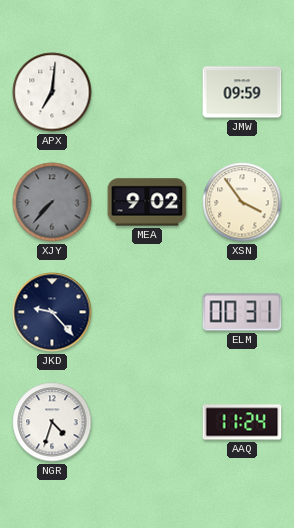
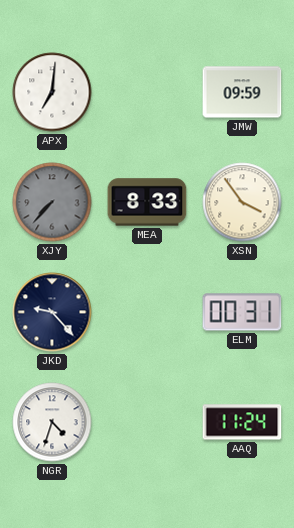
MEA: 9:02 -> 8:33 (147, 202)
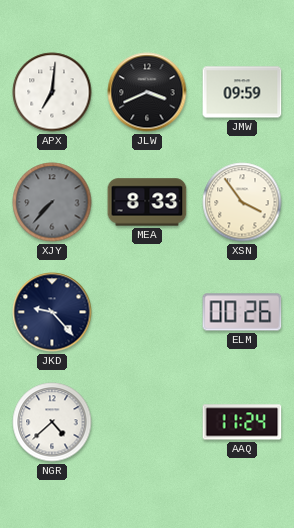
JLW: none -> 3:41 (147, 92)
ELM: 00:31 -> 00:26 (242, 312)
NGR: 4:33 -> 4:38 (52, 422)
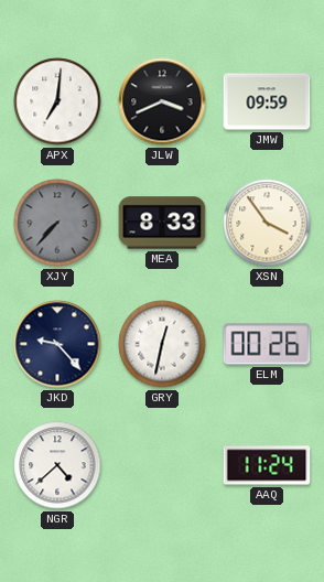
GRY: none -> 12:32 (162, 344)
